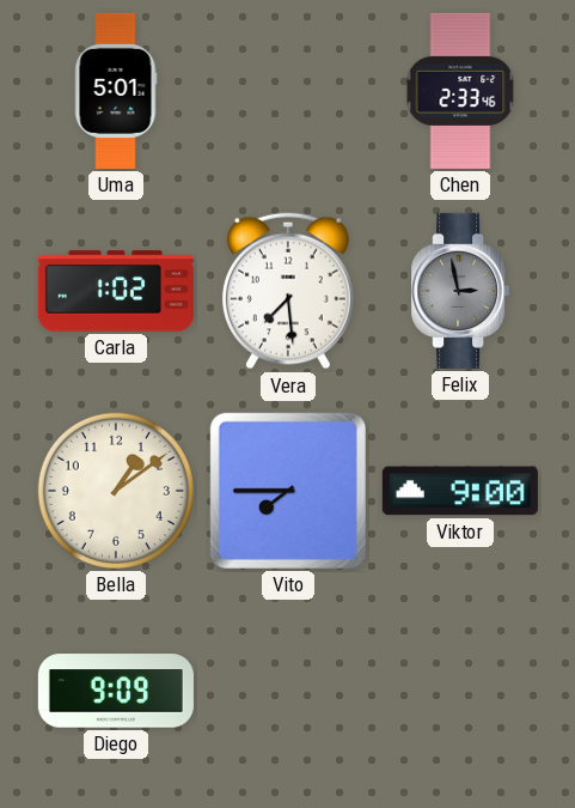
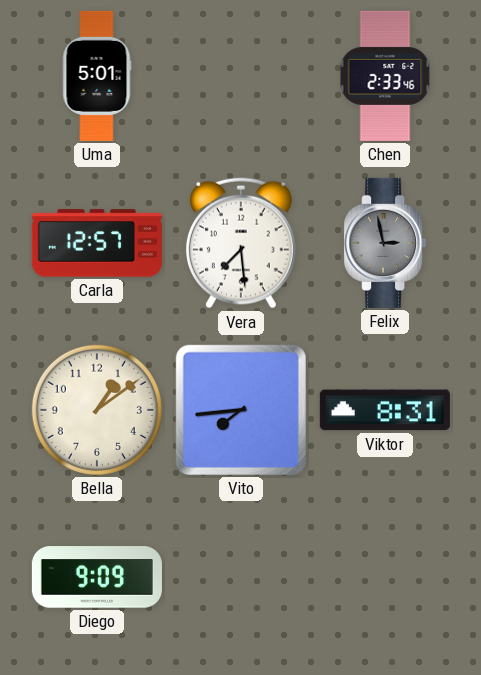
Carla: 1:02 -> 12:57 (97, 243)
Vito: 7:45 -> 7:44 (241, 410)
Viktor: 9:00 -> 8:31 (385, 410)
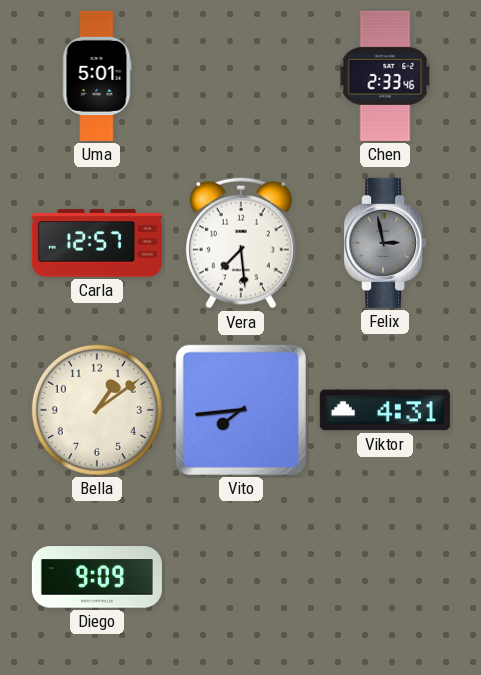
Viktor: 8:31 -> 4:31 (385, 410)
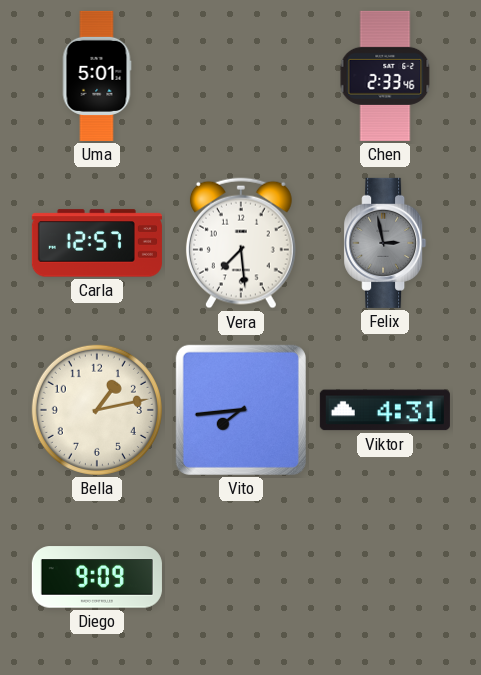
Bella: 1:09 -> 1:13 (97, 410)
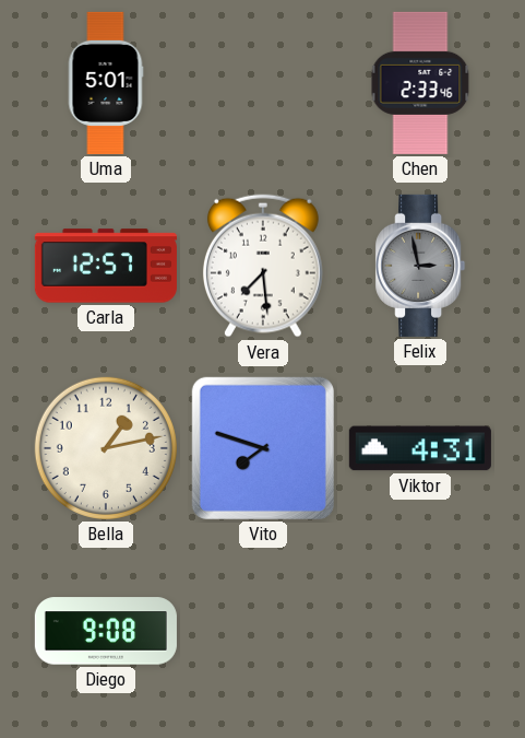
Vito: 7:44 -> 7:48 (263, 448)
Diego: 9:09 -> 9:08 (106, 631)
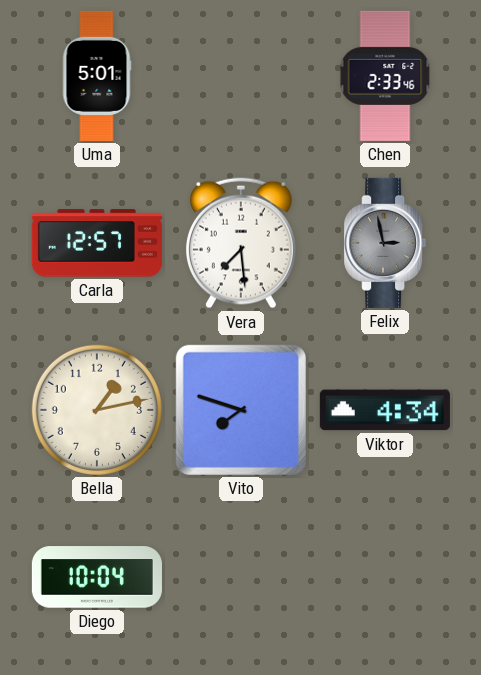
Viktor: 4:31 -> 4:34 (385, 410)
Diego: 9:08 -> 10:04 (97, 577)
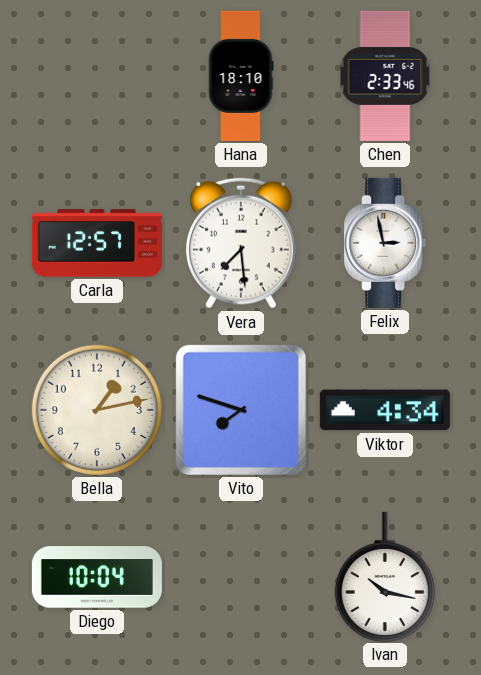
Uma: 5:01 -> none (97, 76)
Hana: none -> 18:10 (241, 76)
Felix dial: grey -> white (385, 243)
Ivan: none -> 10:17 (385, 576)
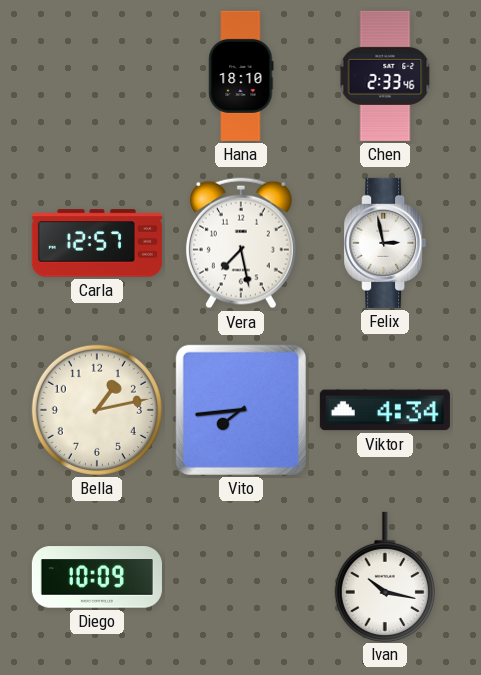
Vera: 7:29 -> 7:28 (241, 243)
Vito: 7:48 -> 7:44 (241, 410)
Diego: 10:04 -> 10:09 (97, 577)
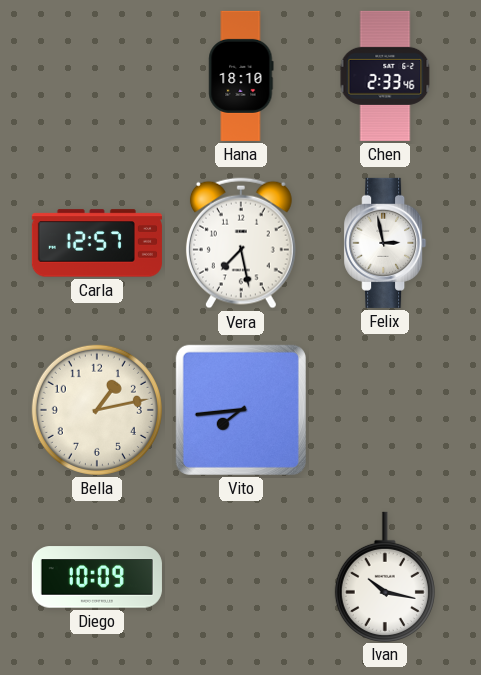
Viktor: 4:34 -> none (385, 410)
